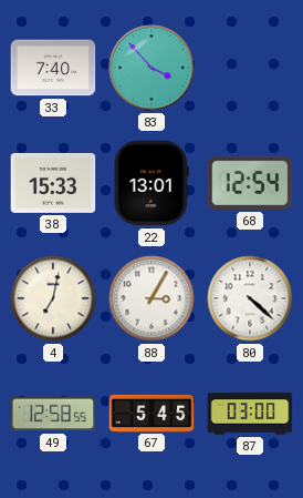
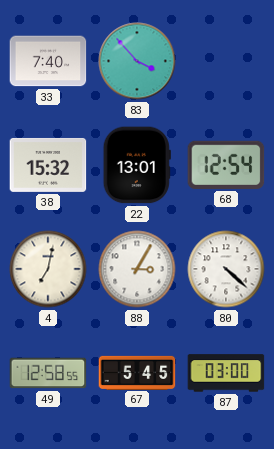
38: 15:33 -> 15:32 (48, 165)
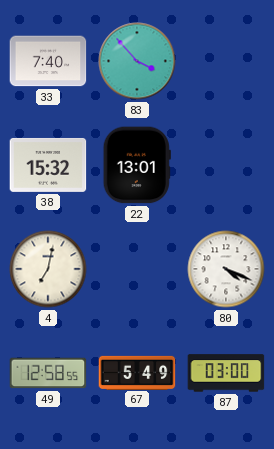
68: 12:54 -> none (226, 165)
88: 3:05 -> none (137, 269)
80: 4:22 -> 4:19 (226, 269)
67: 5:45 -> 5:49 (137, 372)
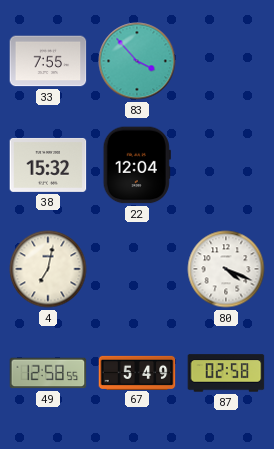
33: 7:40 -> 7:55 (48, 61)
22: 13:01 -> 12:04 (137, 165)
87: 03:00 -> 02:58 (226, 373)
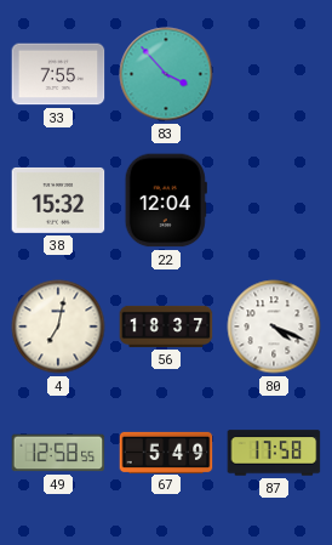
56: none -> 18:37 (166, 327)
87: 02:58 -> 17:58 (274, 453)
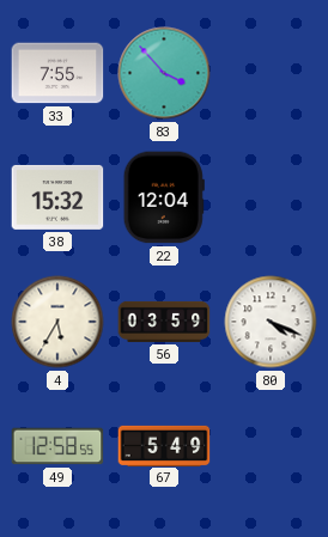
4: 7:02 -> 5:35 (57, 322)
56: 18:37 -> 03:59 (164, 322)
87: 17:58 -> none (274, 453)
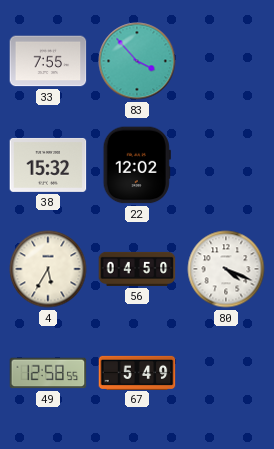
22: 12:04 -> 12:02 (137, 165)
56: 03:59 -> 04:50 (137, 269)
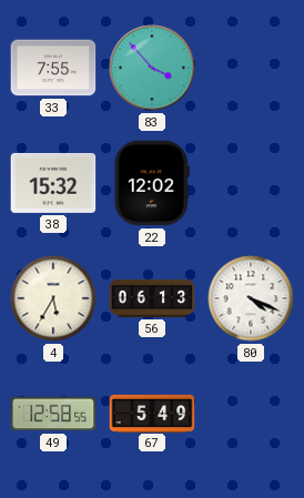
56: 04:50 -> 06:13 (152, 298)
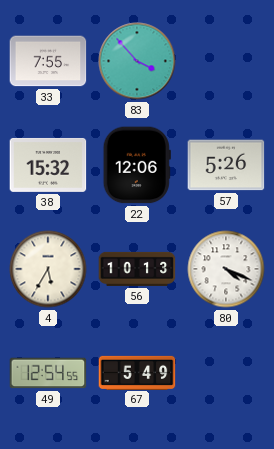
22: 12:02 -> 12:06 (137, 165)
57: none -> 5:26 (226, 165)
56: 06:13 -> 10:13 (137, 269)
49: 12:58 -> 12:54 (48, 373)
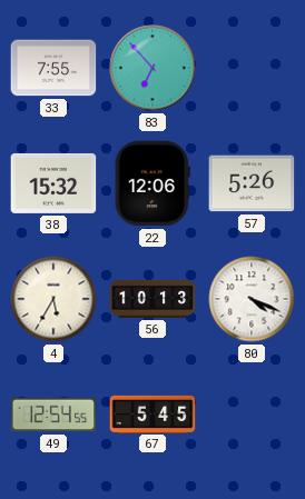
83: 3:53 -> 6:53 (152, 68)
67: 5:49 -> 5:45 (152, 413)
